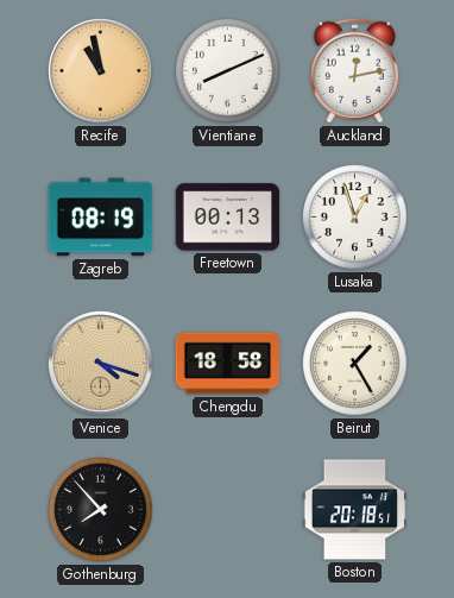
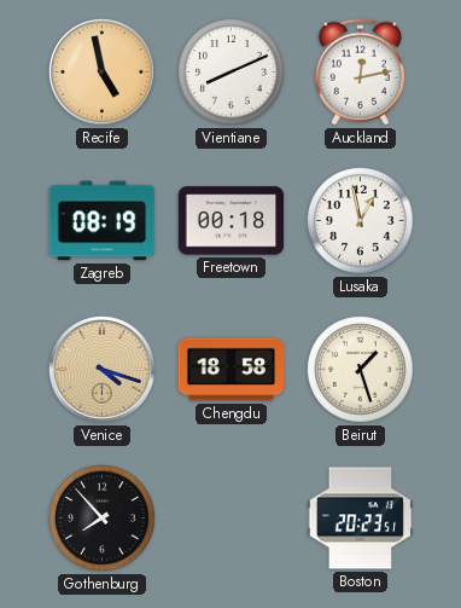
Recife: 10:58 -> 4:58 (103, 73)
Freetown: 00:13 -> 00:18 (232, 221)
Lusaka: 12:57 -> 12:58 (361, 221)
Beirut: 1:25 -> 1:27 (361, 370)
Boston: 20:18 -> 20:23 (361, 519)
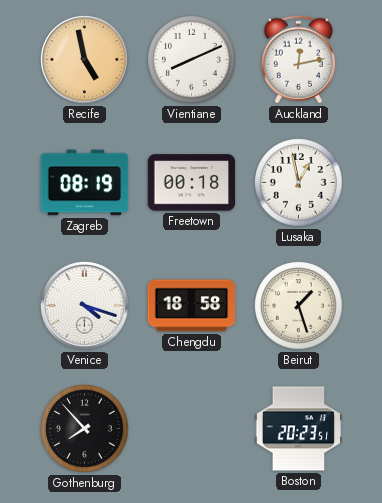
Venice dial: champagne -> white (85, 306)
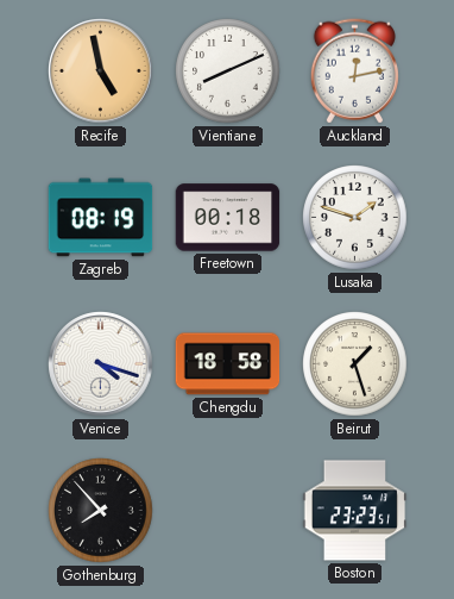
Lusaka: 12:58 -> 1:48 (355, 218)
Boston: 20:23 -> 23:23 (355, 511)
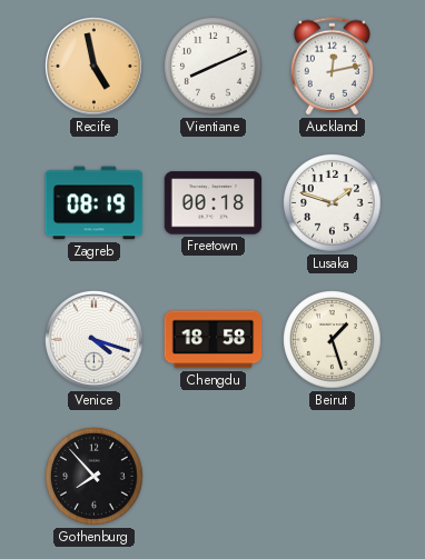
Boston: 23:23 -> none (355, 511)
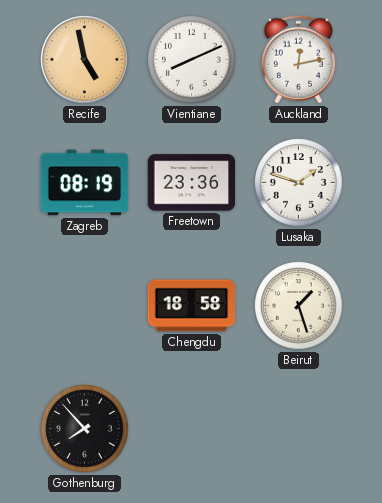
Freetown: 00:18 -> 23:36 (192, 183)
Venice: 4:18 -> none (95, 340)
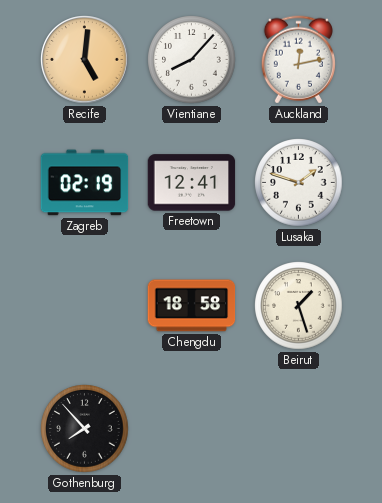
Recife: 4:58 -> 5:01 (85, 60)
Vientiane: 8:11 -> 8:07 (192, 60)
Zagreb: 08:19 -> 02:19 (85, 183)
Freetown: 23:36 -> 12:41 (192, 183)
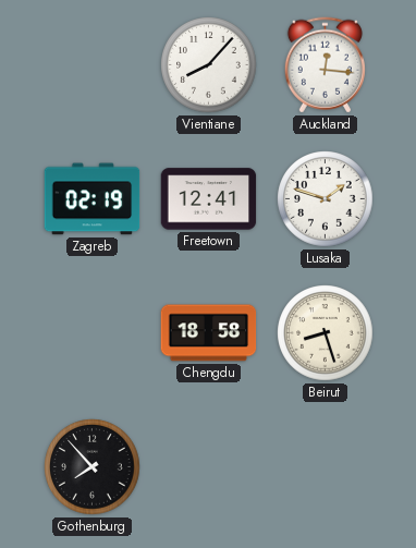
Recife: 5:01 -> none (85, 60)
Auckland: 12:13 -> 12:16 (325, 65)
Beirut: 1:27 -> 8:27 (326, 333)
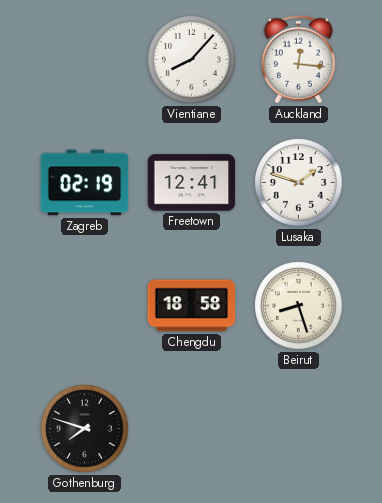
Gothenburg: 7:53 -> 7:48 (85, 429)
